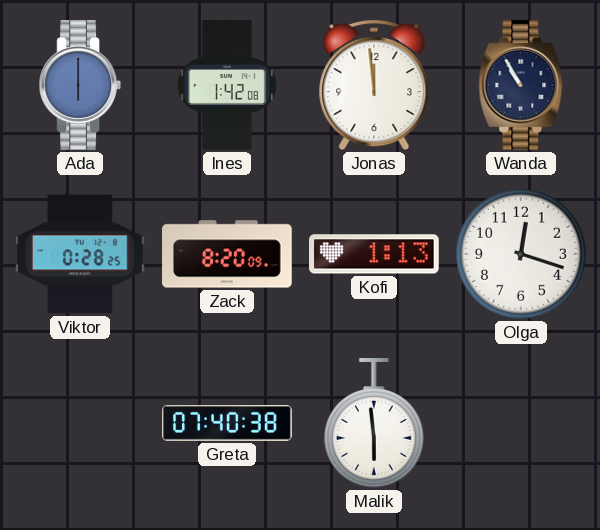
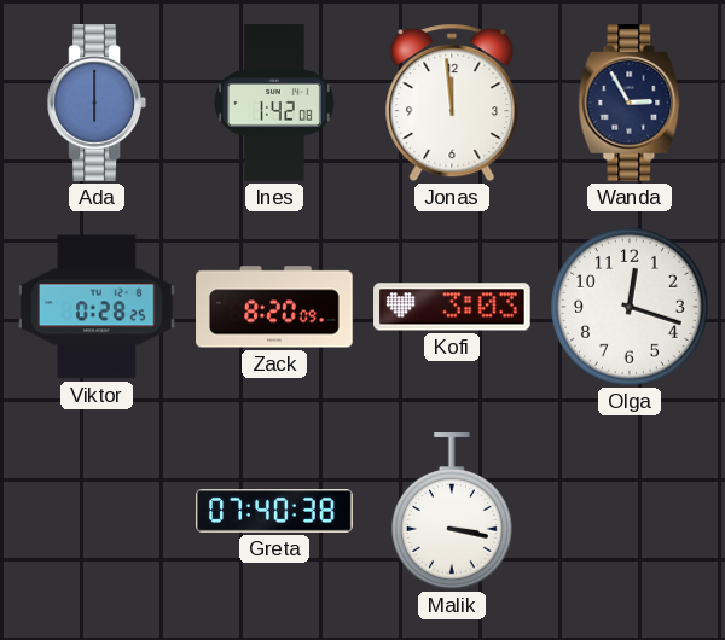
Wanda: 10:55 -> 2:55 (630, 103)
Kofi: 1:13 -> 3:03 (452, 307)
Malik: 5:59 -> 3:17 (452, 511)
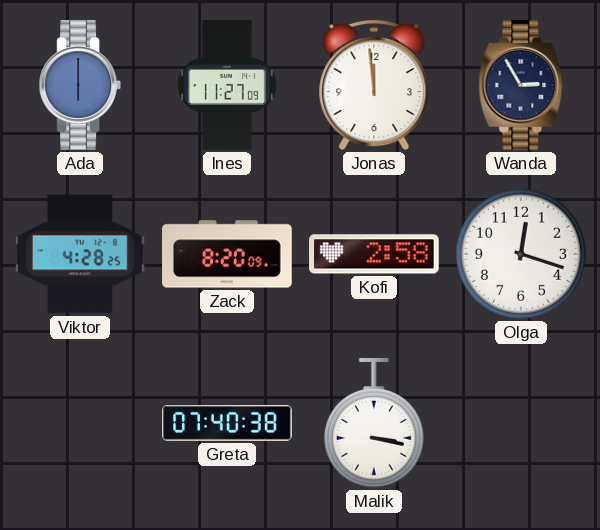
Ines: 1:42 -> 11:27 (227, 85)
Viktor: 0:28 -> 4:28 (80, 254)
Kofi: 3:03 -> 2:58 (374, 254)
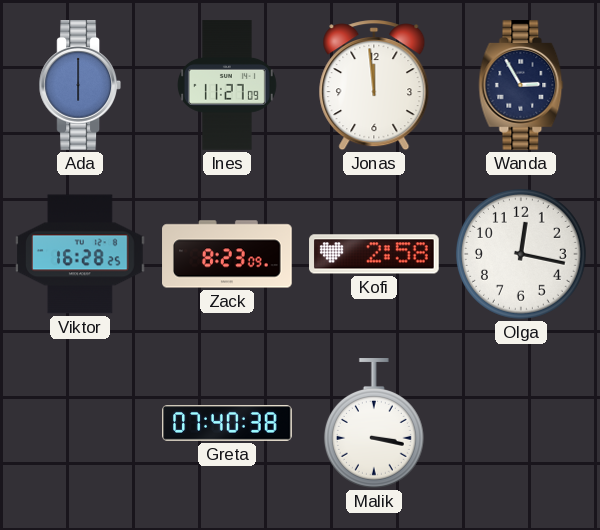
Viktor: 4:28 -> 16:28 (80, 254)
Zack: 8:20 -> 8:23 (227, 254)
Olga: 12:18 -> 12:17 (521, 254)
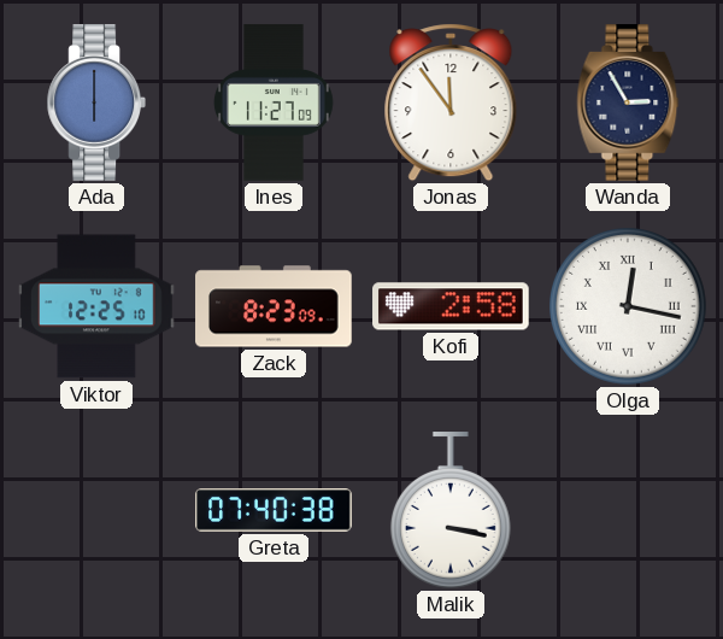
Jonas: 11:59 -> 11:54 (451, 102)
Viktor: 16:28 -> 12:25 (96, 306)
Olga numerals: Arabic -> Roman (628, 306)
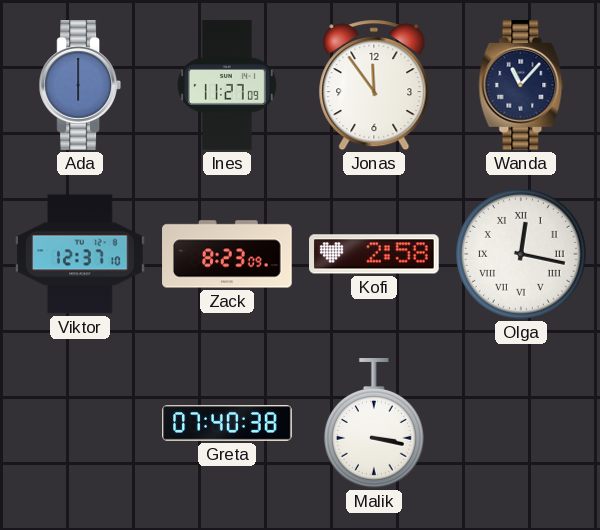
Wanda: 2:55 -> 11:07 (521, 85)
Viktor: 12:25 -> 12:37 (80, 254)
